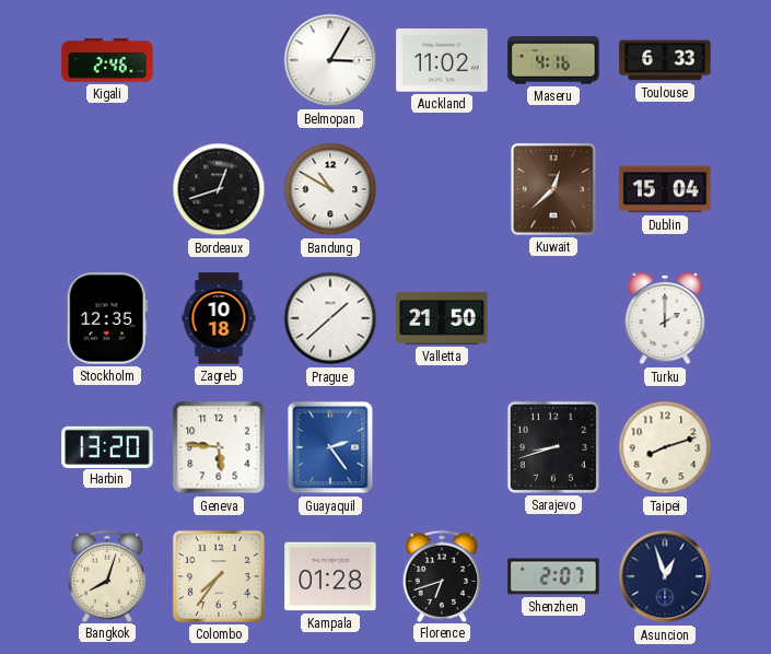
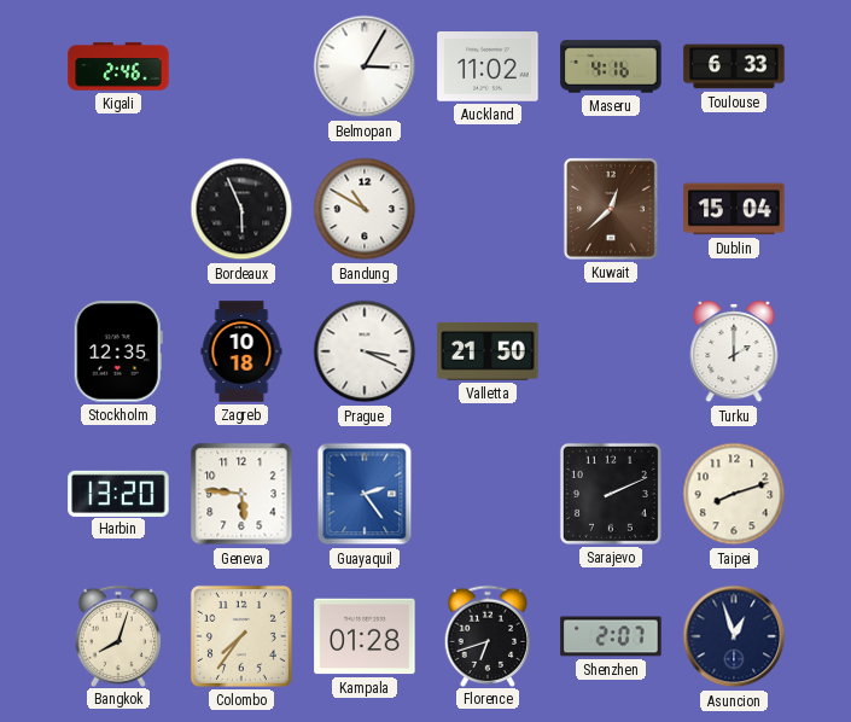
Bordeaux: 12:42 -> 5:56 (241, 209)
Prague: 1:38 -> 3:19 (365, 351)
Sarajevo: 8:42 -> 2:11 (611, 494)
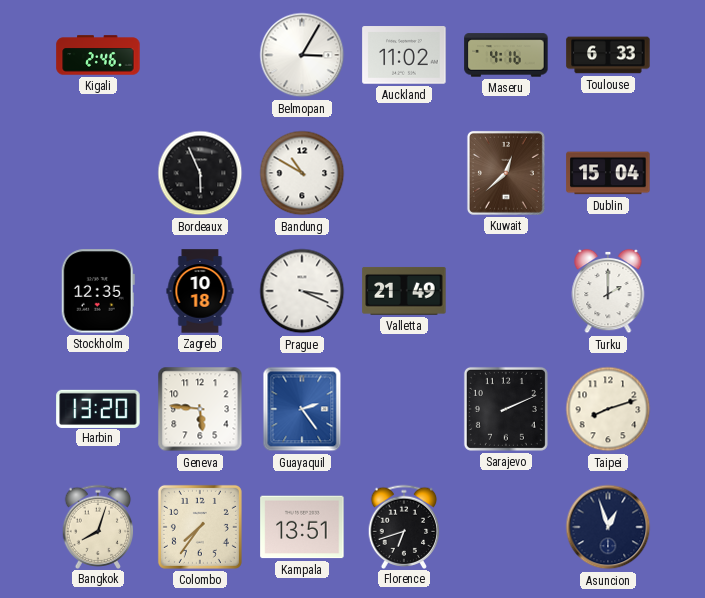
Valletta: 21:50 -> 21:49 (404, 291)
Kampala: 01:28 -> 13:51 (302, 527)
Shenzhen: 2:07 -> none (611, 636)
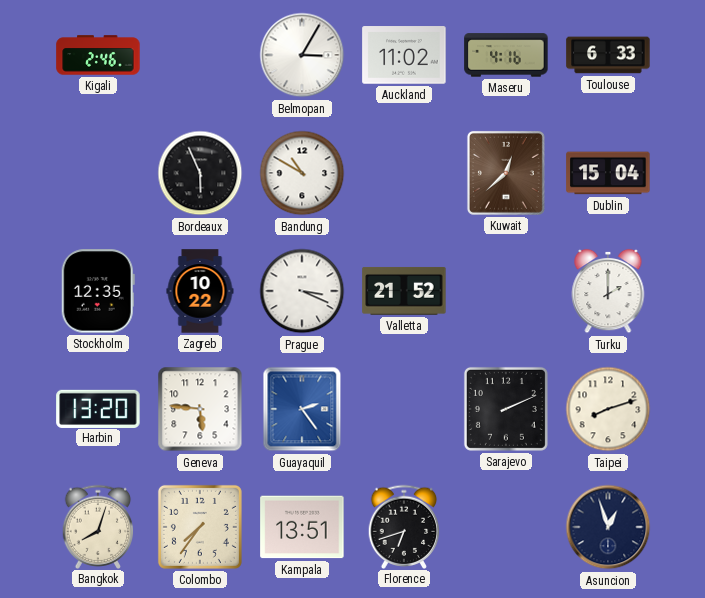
Zagreb: 10:18 -> 10:22 (200, 291)
Valletta: 21:49 -> 21:52 (404, 291)
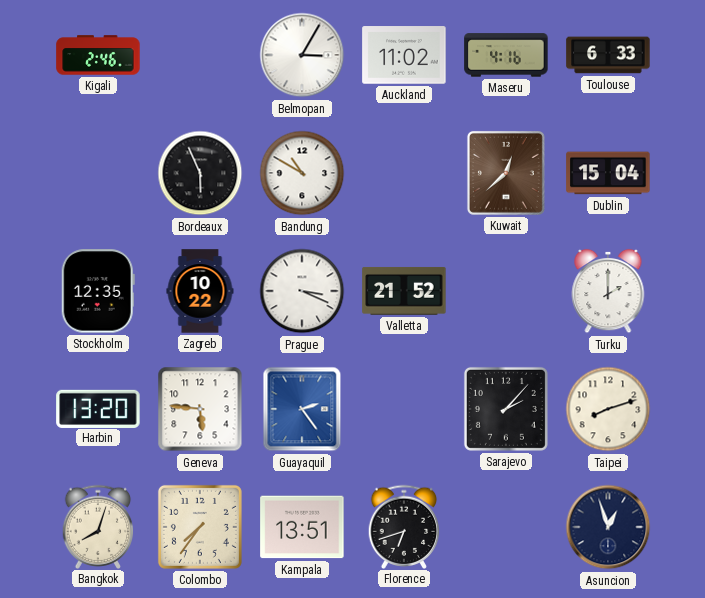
Sarajevo: 2:11 -> 2:07 (506, 409)
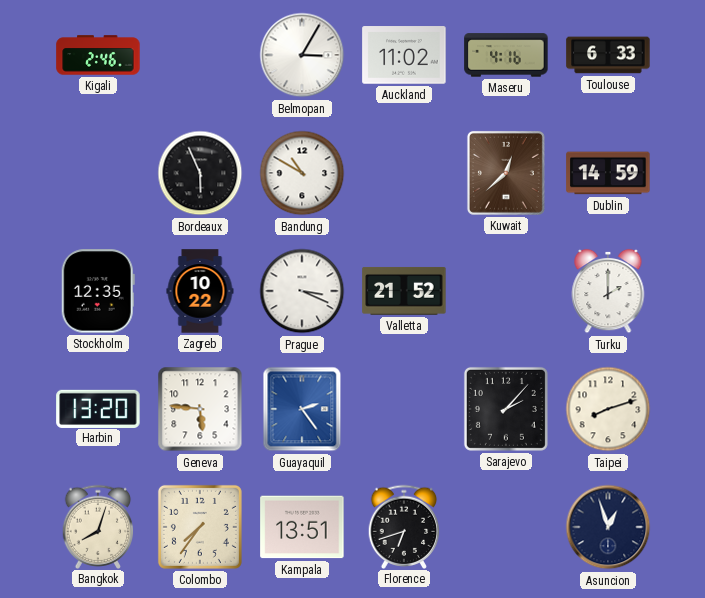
Dublin: 15:04 -> 14:59 (608, 173)
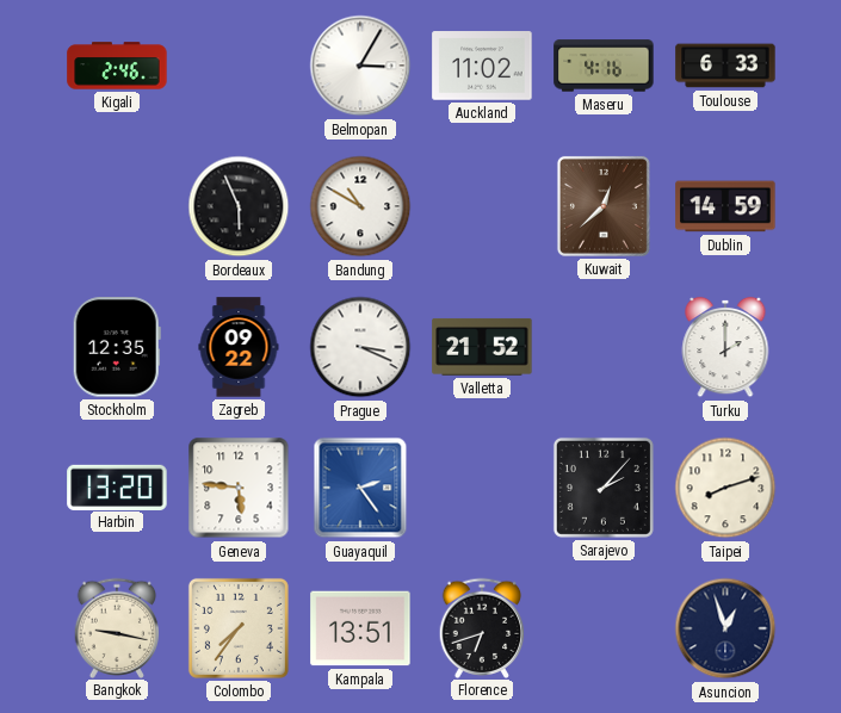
Zagreb: 10:22 -> 09:22 (239, 347)
Bangkok: 8:03 -> 9:17 (117, 627)
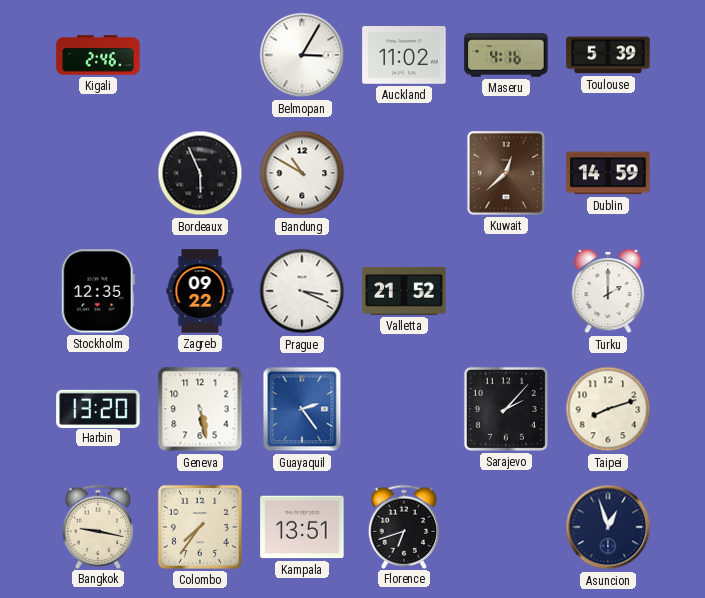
Toulouse: 6:33 -> 5:39 (608, 55)
Geneva: 5:46 -> 5:28 (200, 409)
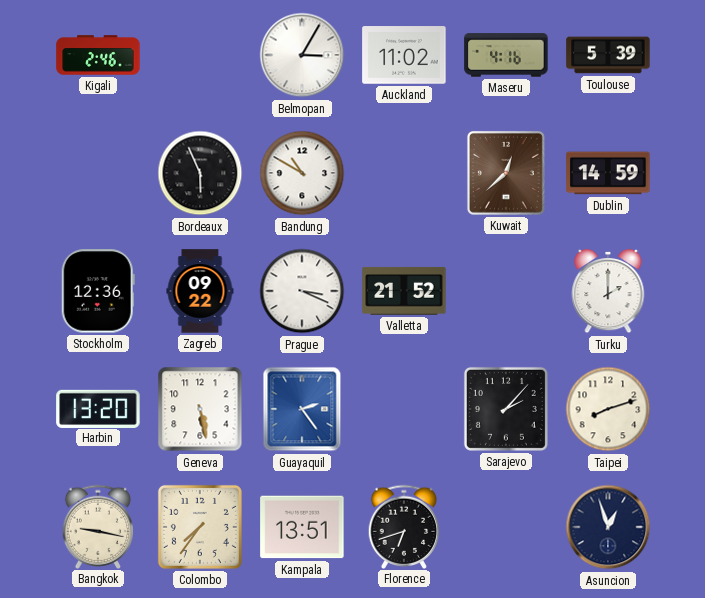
Stockholm: 12:35 -> 12:36 (98, 291)
